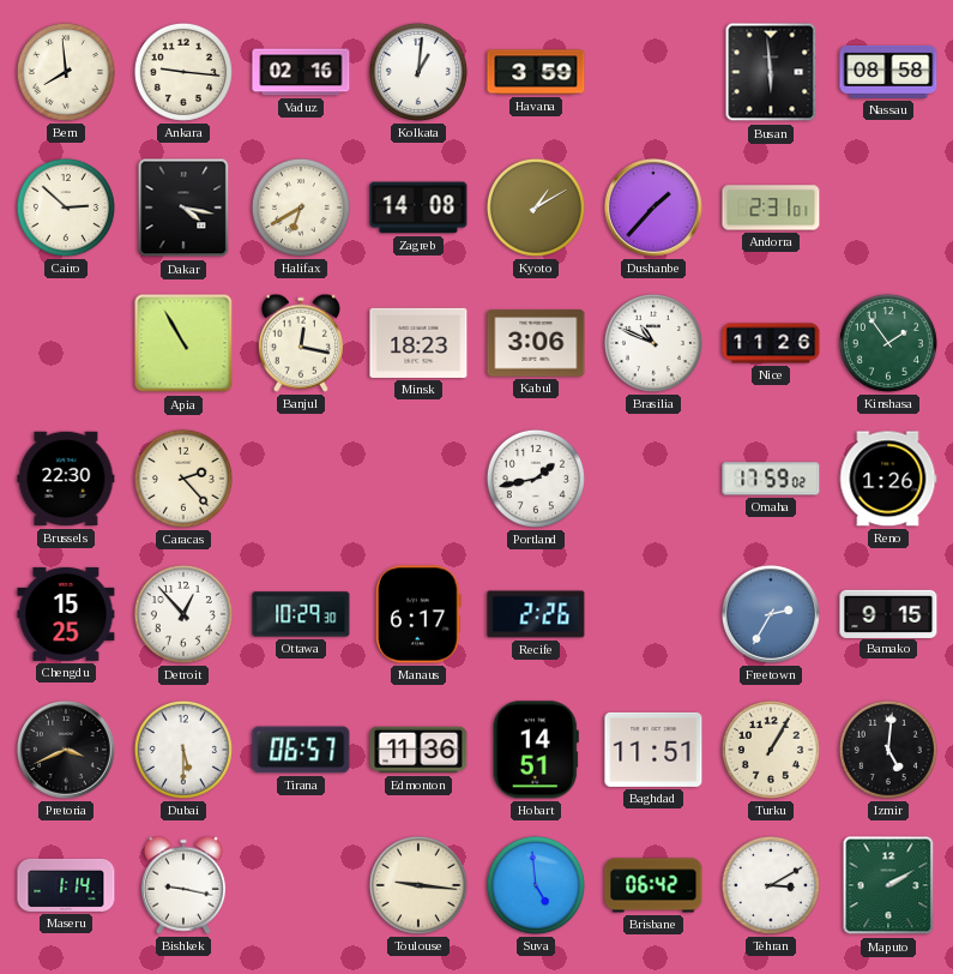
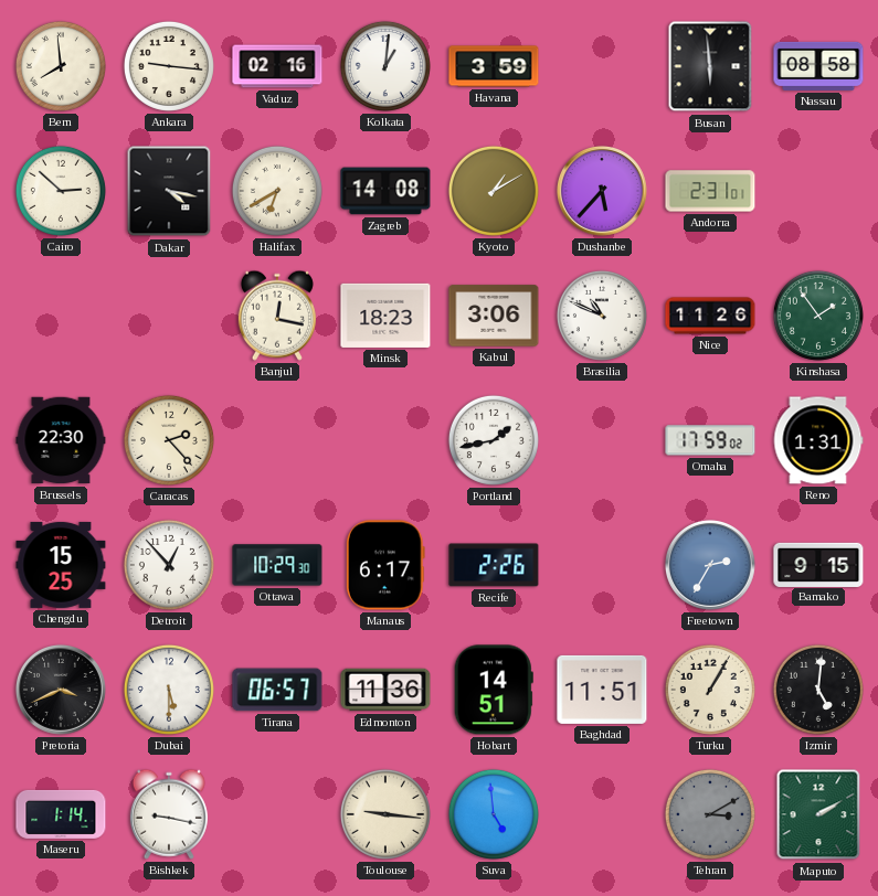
Dushanbe: 1:37 -> 5:37 (602, 191)
Apia: 10:55 -> none (183, 343)
Reno: 1:26 -> 1:31 (818, 440)
Brisbane: 06:42 -> none (653, 885)
Tehran dial: white -> grey (710, 814)
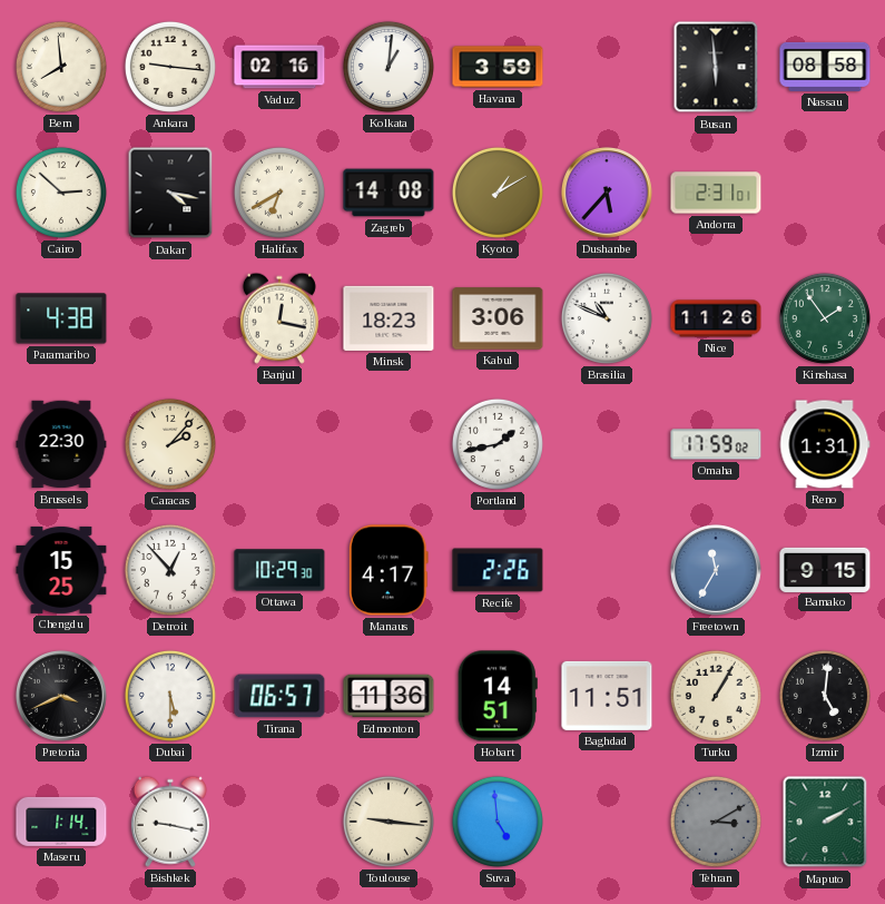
Paramaribo: none -> 4:38 (61, 318)
Caracas: 2:23 -> 2:07 (170, 444)
Manaus: 6:17 -> 4:17 (389, 570)
Freetown: 2:35 -> 11:35 (716, 570)
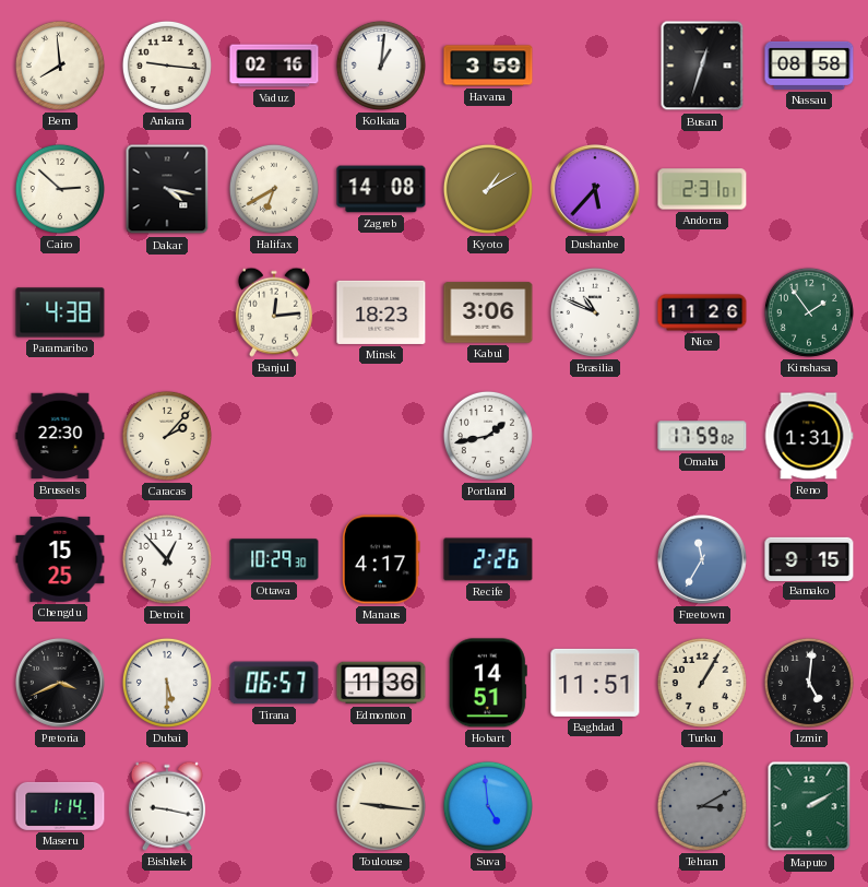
Busan: 5:59 -> 12:33 (702, 66)
Banjul: 12:17 -> 12:14 (274, 312)
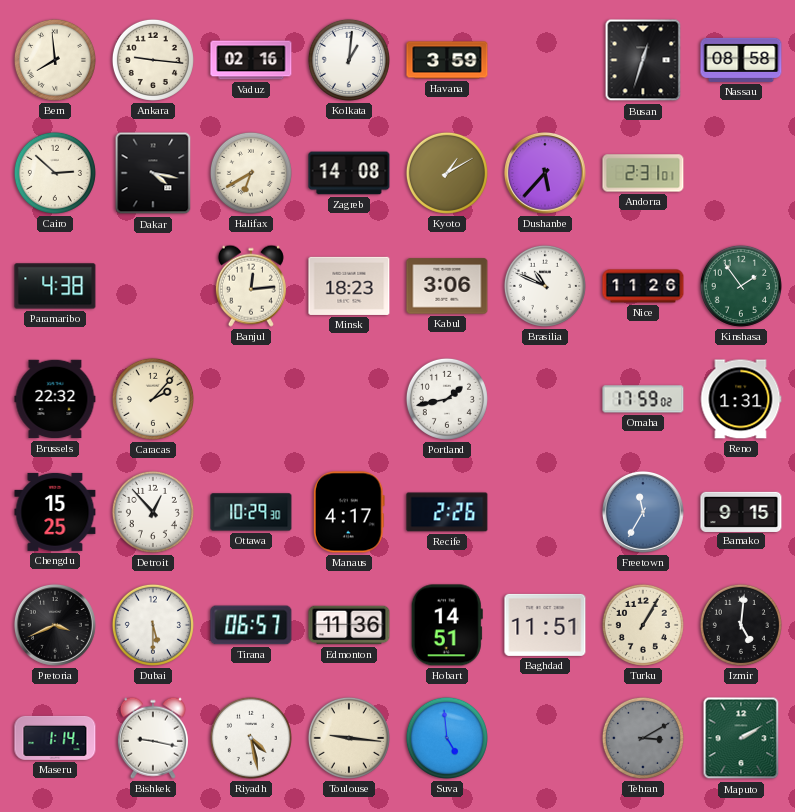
Brussels: 22:30 -> 22:32 (55, 399)
Riyadh: none -> 4:28 (251, 738)
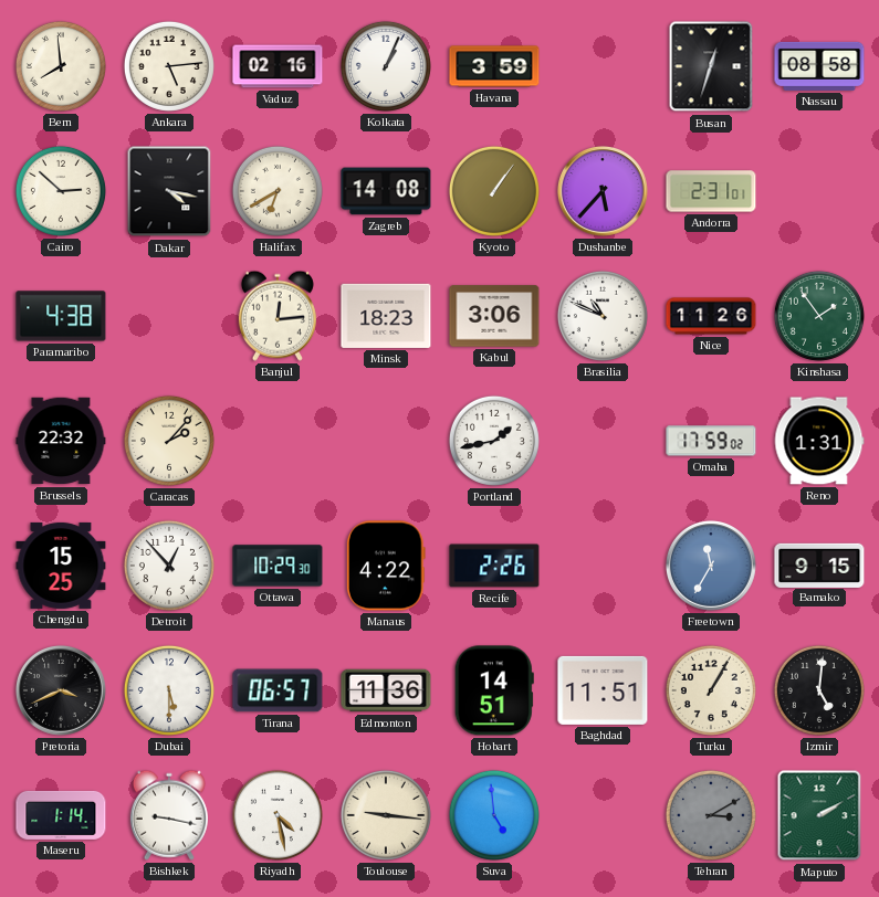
Ankara: 9:16 -> 5:14 (169, 66)
Kolkata: 1:01 -> 1:04 (386, 66)
Kyoto: 1:10 -> 1:06 (494, 191)
Manaus: 4:17 -> 4:22 (386, 566)
